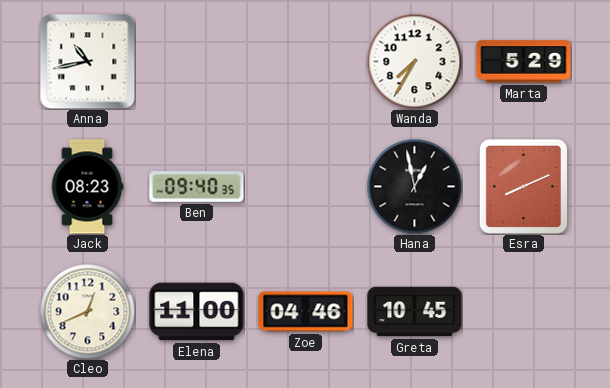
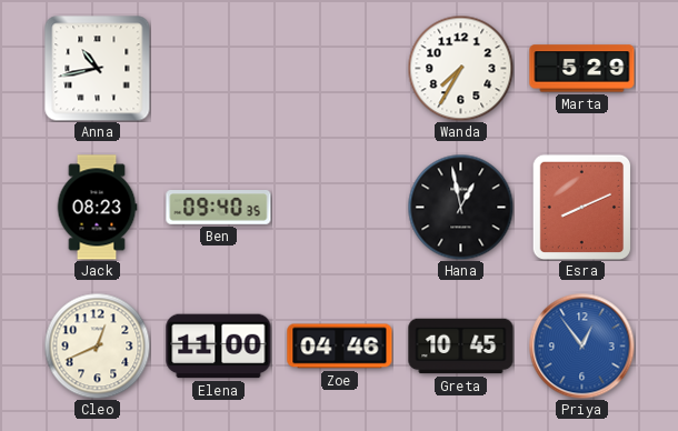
Priya: none -> 12:54 (581, 345)
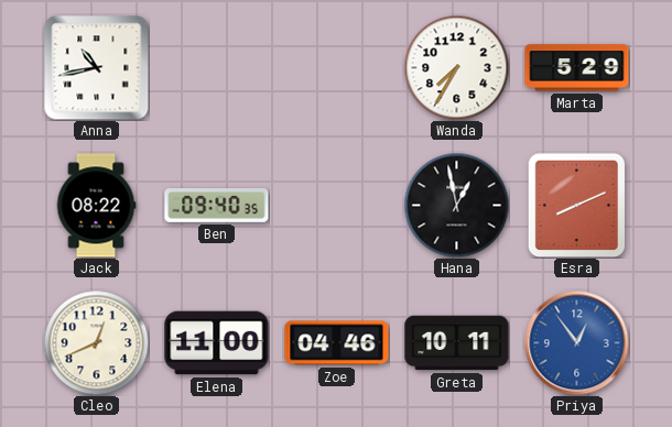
Jack: 08:23 -> 08:22 (96, 206)
Greta: 10:45 -> 10:11 (457, 343)
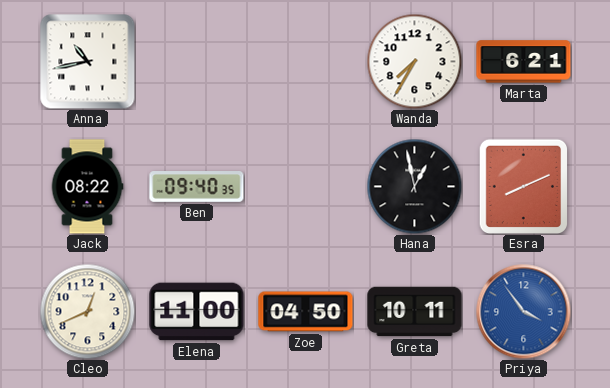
Marta: 5:29 -> 6:21 (524, 62)
Zoe: 04:46 -> 04:50 (306, 312)
Priya: 12:54 -> 3:54 (523, 311)
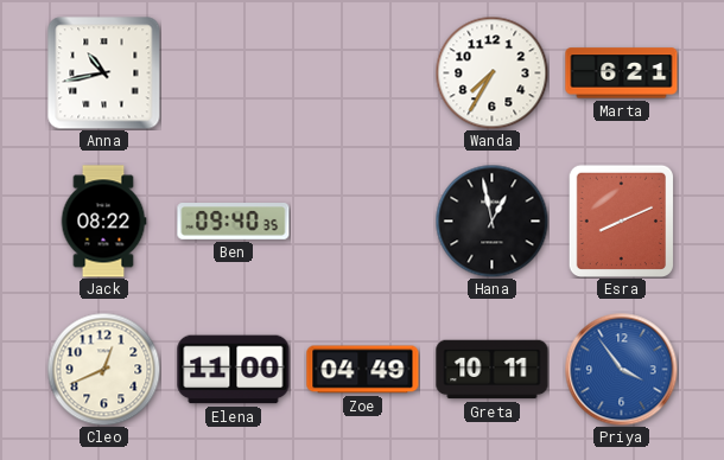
Zoe: 04:50 -> 04:49 (363, 370)
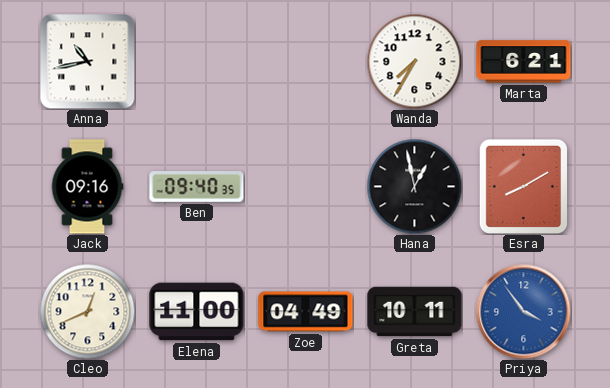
Jack: 08:22 -> 09:16 (87, 187)
Esra: 8:11 -> 8:10 (523, 186)
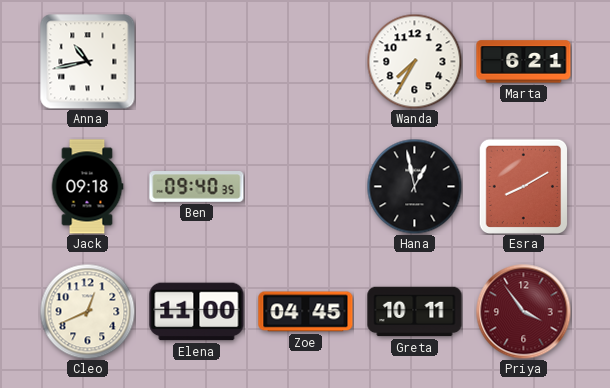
Jack: 09:16 -> 09:18 (87, 187)
Zoe: 04:49 -> 04:45 (306, 312)
Priya dial: blue -> burgundy (523, 311)
